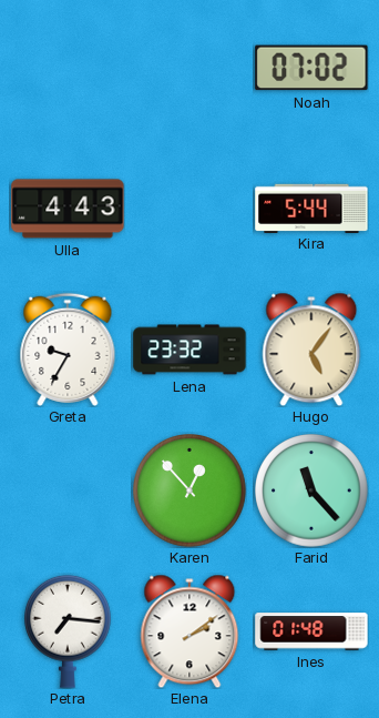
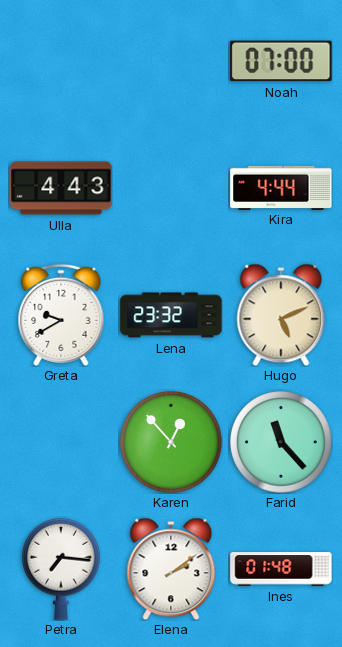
Noah: 07:02 -> 07:00 (281, 61)
Kira: 5:44 -> 4:44 (281, 187)
Greta: 9:35 -> 9:40 (61, 315)
Hugo: 5:06 -> 5:11 (281, 315)
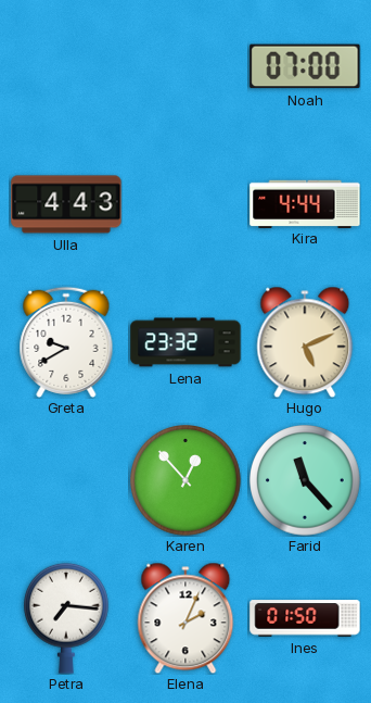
Elena: 2:09 -> 2:04 (185, 618)
Ines: 01:48 -> 01:50 (305, 618)
